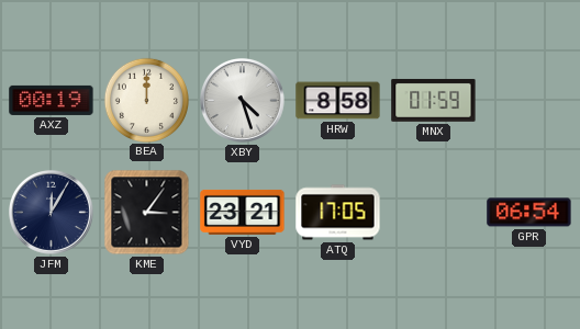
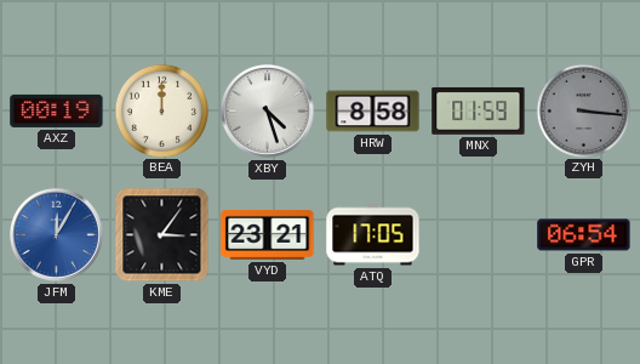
ZYH: none -> 3:16 (583, 110)
JFM dial: navy -> blue (57, 235)
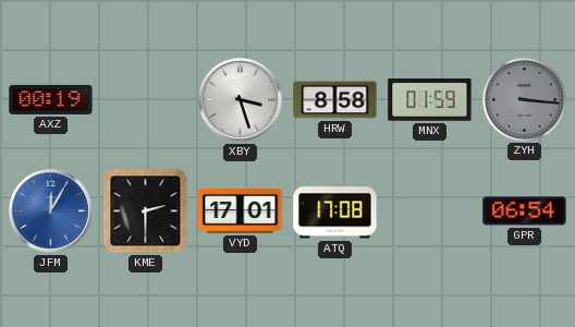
BEA: 12:00 -> none (161, 110)
XBY: 4:27 -> 3:27 (241, 100)
KME: 3:06 -> 2:30 (146, 211)
VYD: 23:21 -> 17:01 (241, 210)
ATQ: 17:05 -> 17:08 (335, 211)
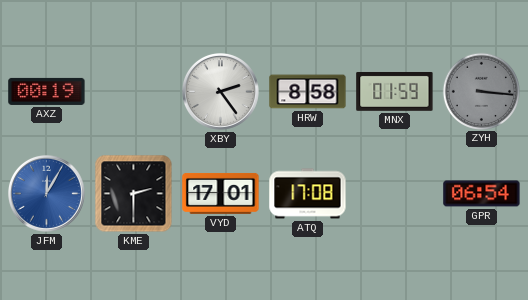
XBY: 3:27 -> 2:24 (221, 92)
